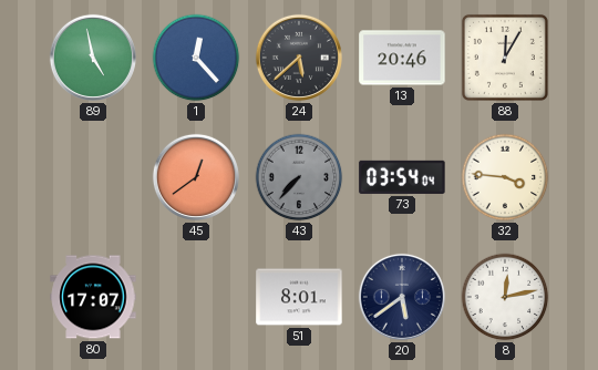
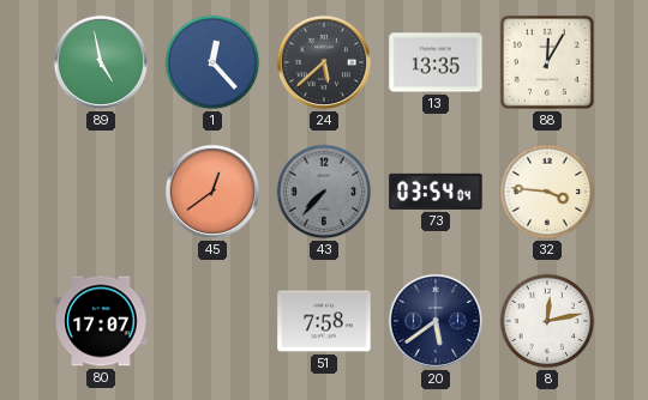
13: 20:46 -> 13:35 (436, 62)
51: 8:01 -> 7:58 (324, 321)
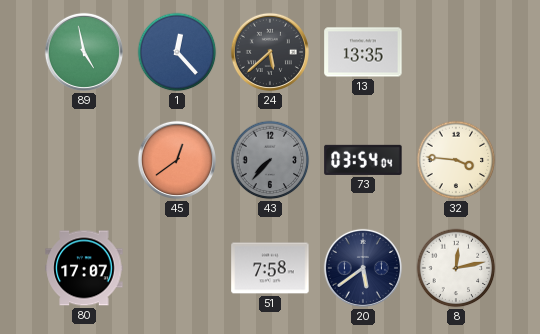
88: 12:05 -> none (547, 62)
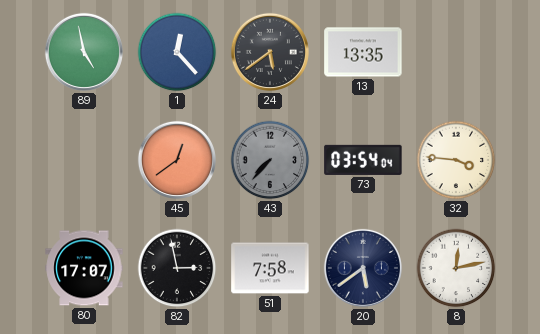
24: 5:38 -> 5:39 (270, 52)
82: none -> 2:58 (177, 268)
